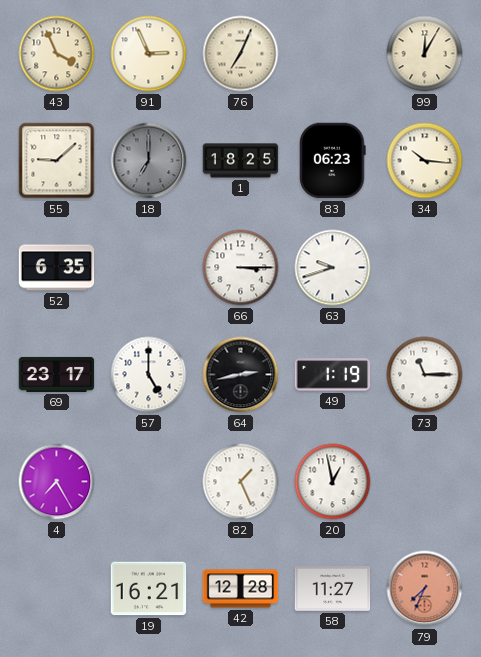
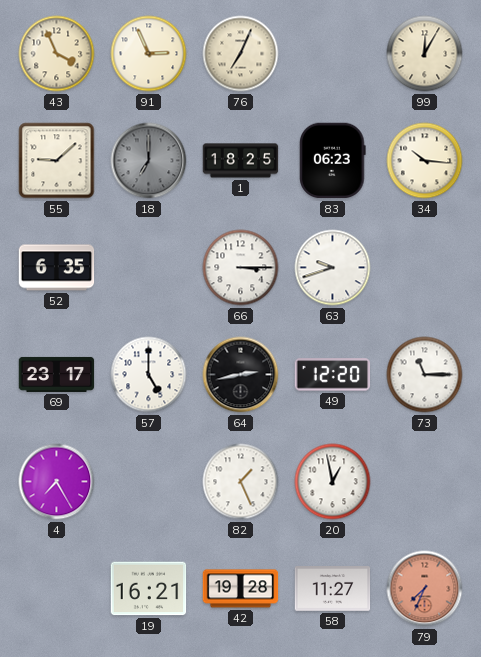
49: 1:19 -> 12:20 (333, 375)
42: 12:28 -> 19:28 (241, 589)
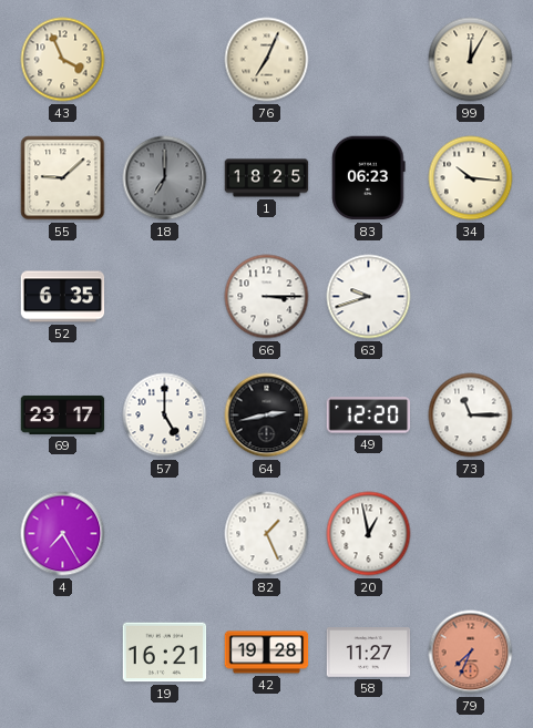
91: 2:56 -> none (149, 54)
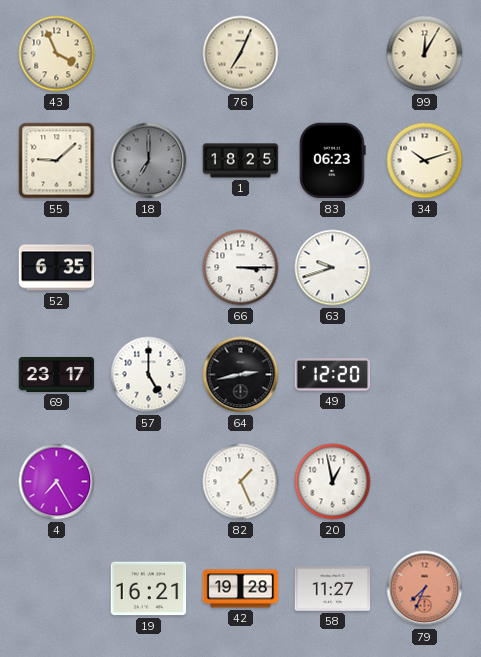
34: 10:16 -> 10:12 (425, 161)
73: 11:15 -> none (471, 416)
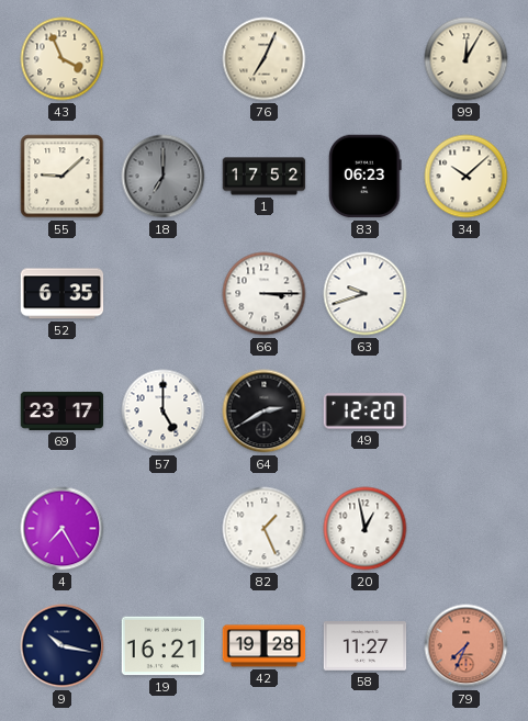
1: 18:25 -> 17:52 (265, 177)
34: 10:12 -> 10:08 (467, 177)
64: 2:43 -> 2:40 (265, 412)
9: none -> 10:17 (63, 646)
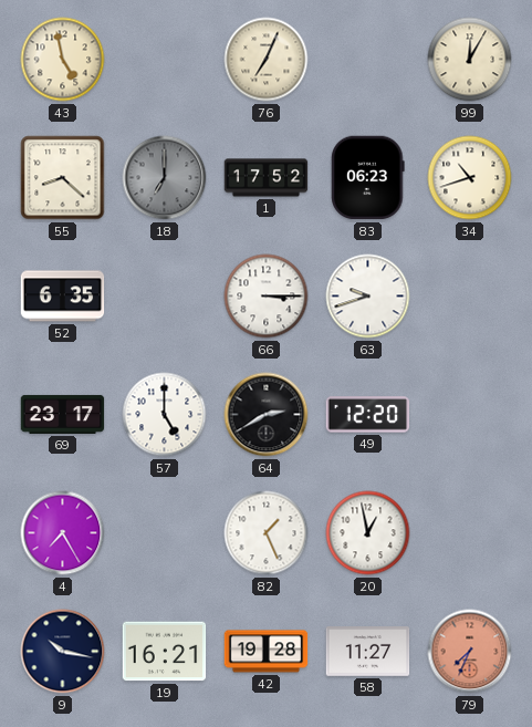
43: 3:56 -> 4:58 (63, 60)
55: 9:08 -> 8:22 (63, 178)
34: 10:08 -> 10:42 (470, 178)
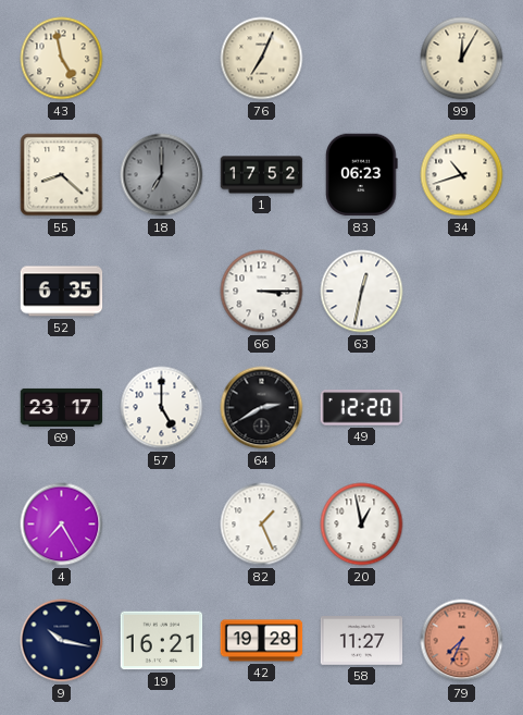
63: 9:42 -> 12:32 (362, 292)
